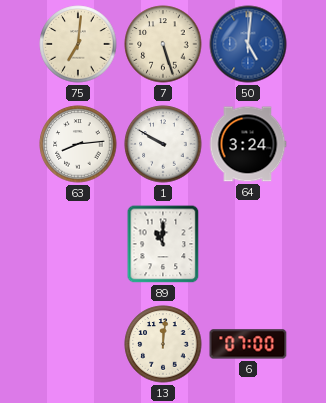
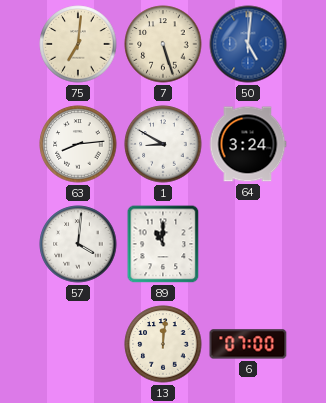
1: 9:50 -> 8:50 (163, 144)
57: none -> 4:01 (78, 244)
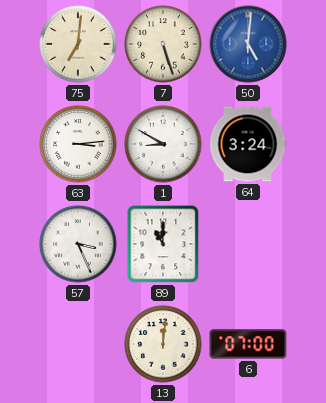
63: 8:14 -> 3:14 (78, 144)
57: 4:01 -> 3:26 (78, 244)
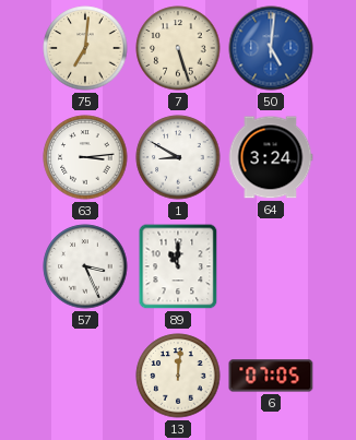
6: 07:00 -> 07:05 (271, 376)
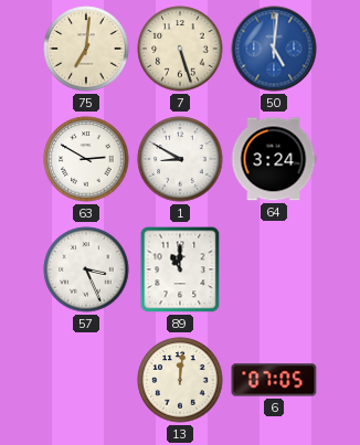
63: 3:14 -> 2:50 (86, 159)
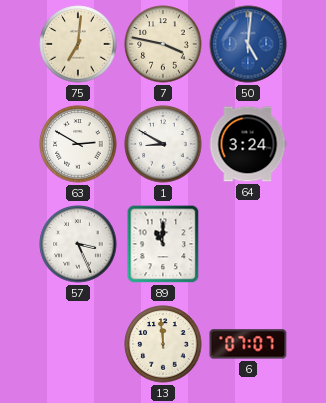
7: 5:27 -> 3:47 (163, 44)
13: 12:01 -> 11:59 (163, 344)
6: 07:05 -> 07:07 (248, 344)
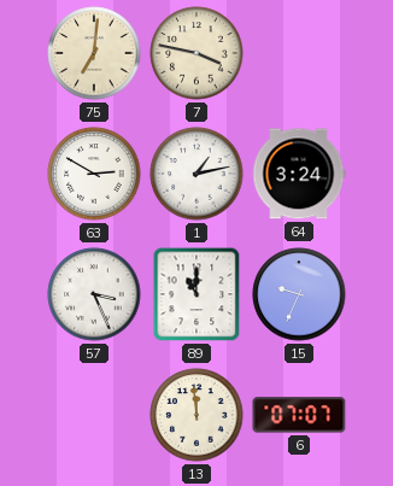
50: 5:01 -> none (248, 44)
1: 8:50 -> 1:13 (196, 174)
15: none -> 9:34 (299, 294)
